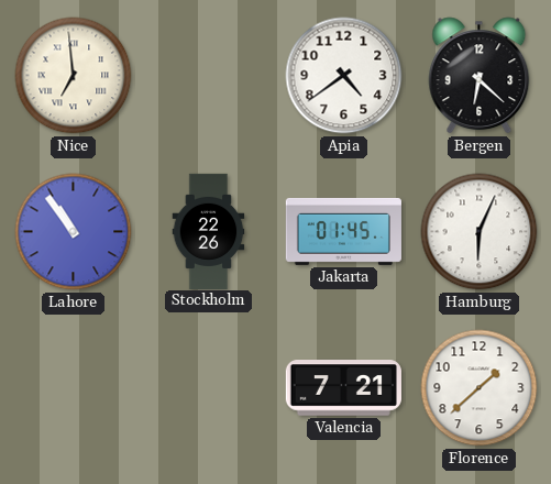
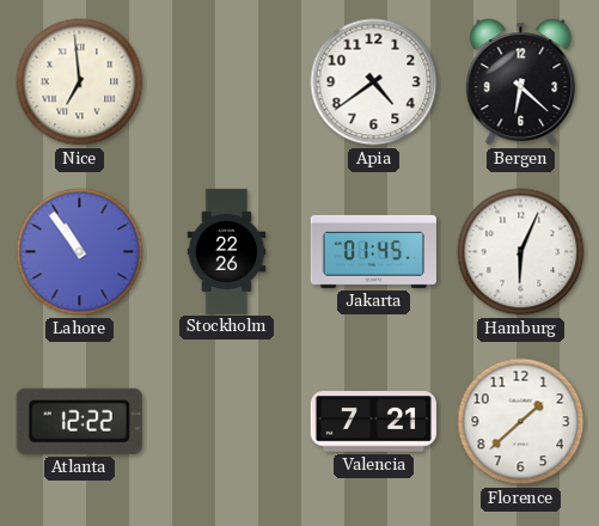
Atlanta: none -> 12:22 (79, 421)
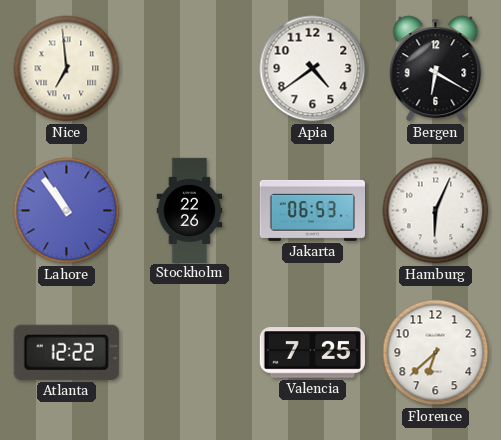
Bergen: 6:22 -> 6:20 (436, 69)
Jakarta: 01:45 -> 06:53 (312, 210)
Valencia: 7:21 -> 7:25 (312, 353)
Florence: 1:38 -> 6:38 (436, 353)
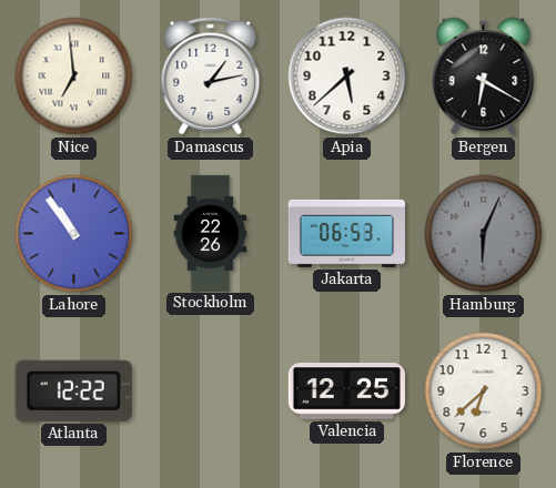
Damascus: none -> 1:13 (211, 77)
Apia: 4:39 -> 5:38 (347, 77)
Hamburg dial: white -> grey (484, 234)
Valencia: 7:25 -> 12:25 (346, 392)
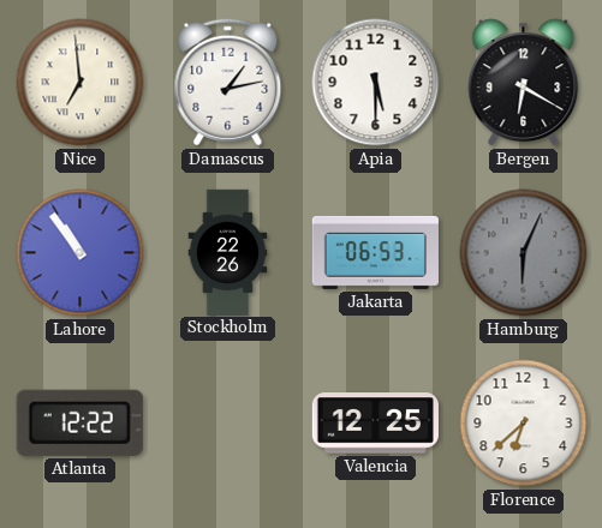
Apia: 5:38 -> 5:30 (376, 83)
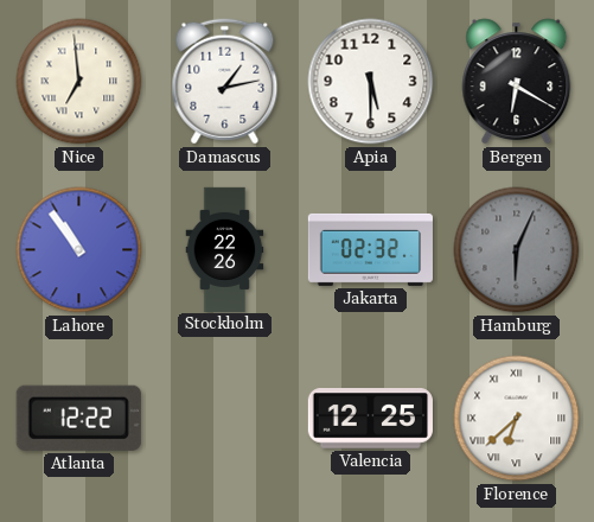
Jakarta: 06:53 -> 02:32 (370, 249)
Florence numerals: Arabic -> Roman (517, 419)
